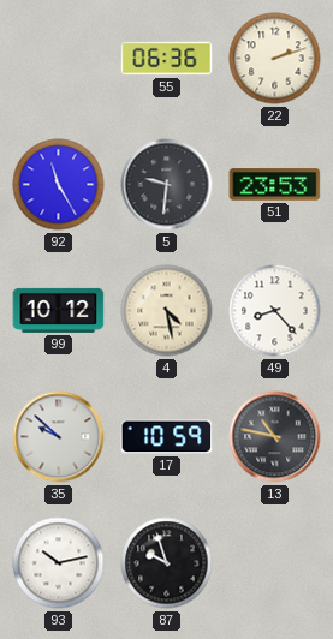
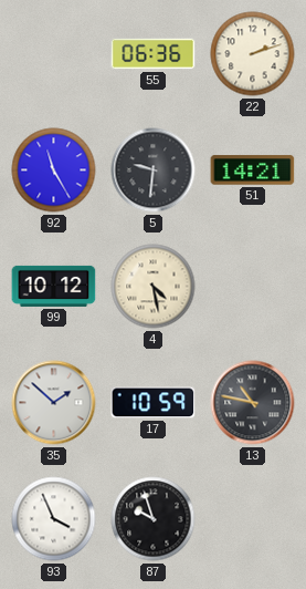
51: 23:53 -> 14:21 (253, 170)
49: 8:23 -> none (275, 311)
35: 9:52 -> 1:52 (54, 403)
93: 10:13 -> 3:56 (54, 519)
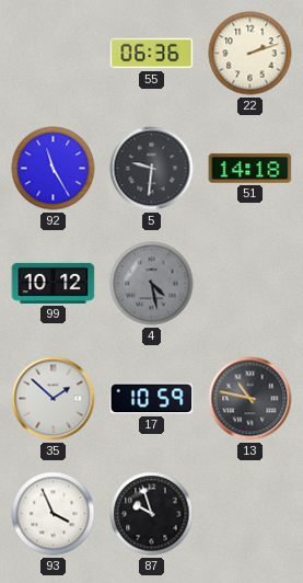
51: 14:21 -> 14:18 (250, 169)
4 dial: cream -> grey (152, 284)
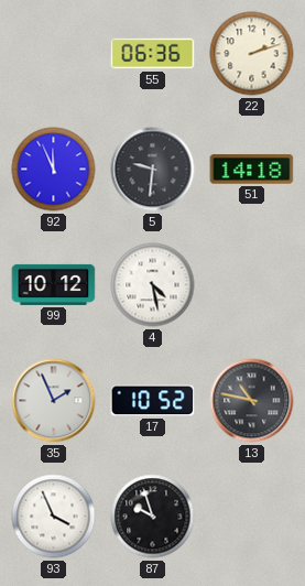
92: 11:25 -> 11:56 (54, 170)
4 dial: grey -> white (153, 285)
35: 1:52 -> 1:56 (54, 401)
17: 10:59 -> 10:52 (153, 401)
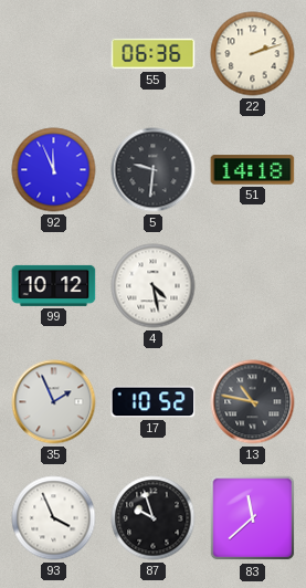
83: none -> 11:38 (253, 518)
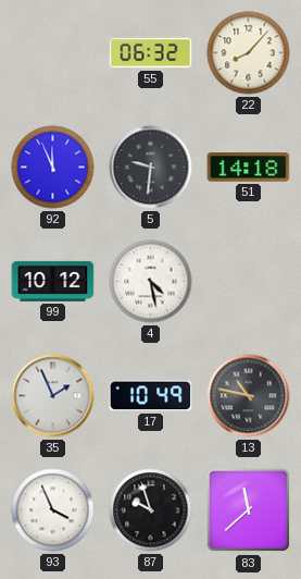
55: 06:36 -> 06:32 (151, 53)
22: 2:12 -> 8:07 (249, 53)
17: 10:52 -> 10:49 (151, 396)
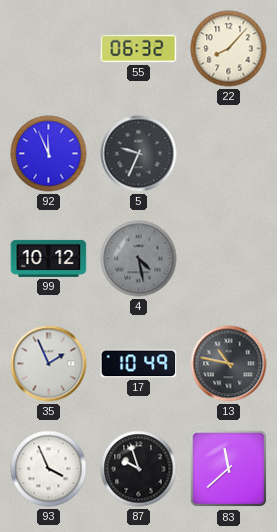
5: 9:31 -> 9:34 (139, 154)
51: 14:18 -> none (249, 168)
4 dial: white -> grey (139, 259)
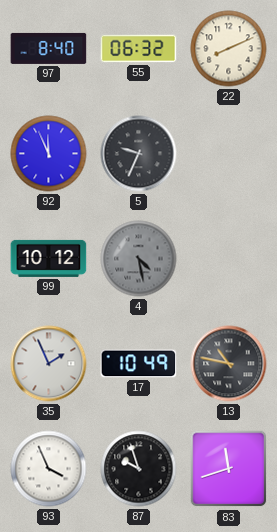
97: none -> 8:40 (49, 48)
22: 8:07 -> 8:11 (229, 49)
83: 11:38 -> 11:42 (229, 469)
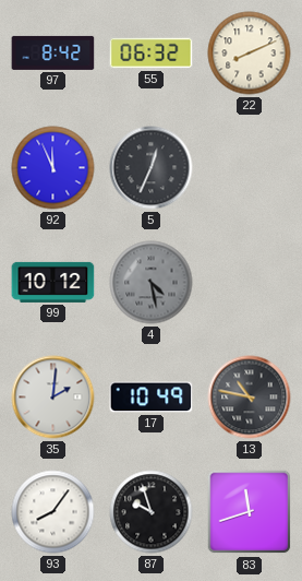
97: 8:40 -> 8:42 (53, 52)
5: 9:34 -> 12:34 (152, 168)
35: 1:56 -> 2:01 (53, 398)
93: 3:56 -> 8:06 (53, 512)
